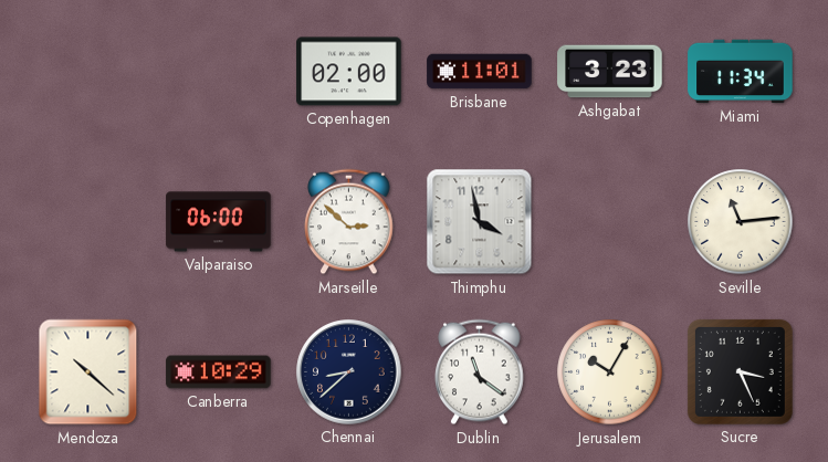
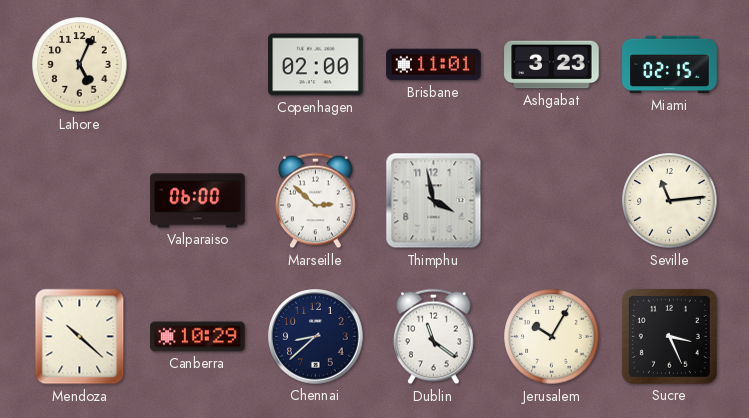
Lahore: none -> 5:04 (80, 65)
Miami: 11:34 -> 02:15 (670, 65)
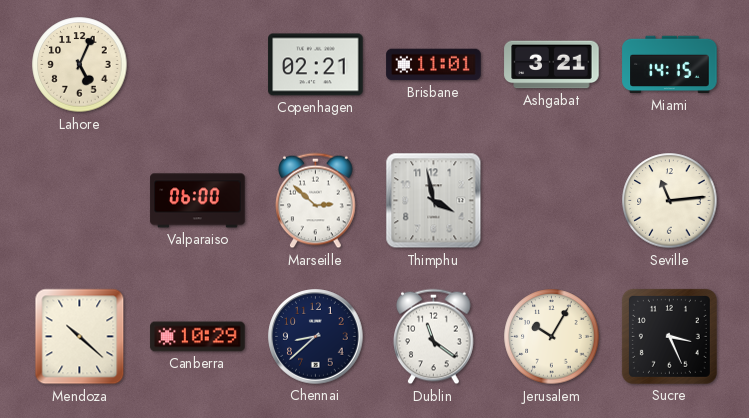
Copenhagen: 02:00 -> 02:21 (316, 65)
Ashgabat: 3:23 -> 3:21 (552, 65)
Miami: 02:15 -> 14:15 (670, 65)
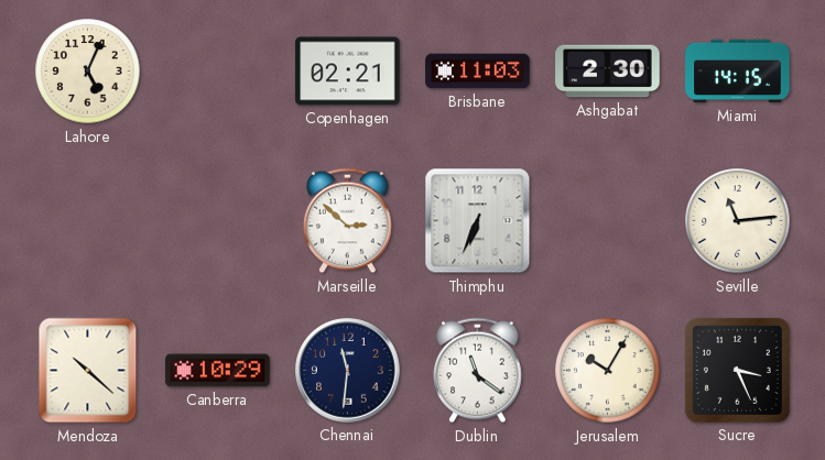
Brisbane: 11:01 -> 11:03 (478, 72)
Ashgabat: 3:21 -> 2:30 (608, 72)
Valparaiso: 06:00 -> none (198, 201)
Thimphu: 3:58 -> 6:34 (478, 221)
Chennai: 8:38 -> 11:31 (348, 371)
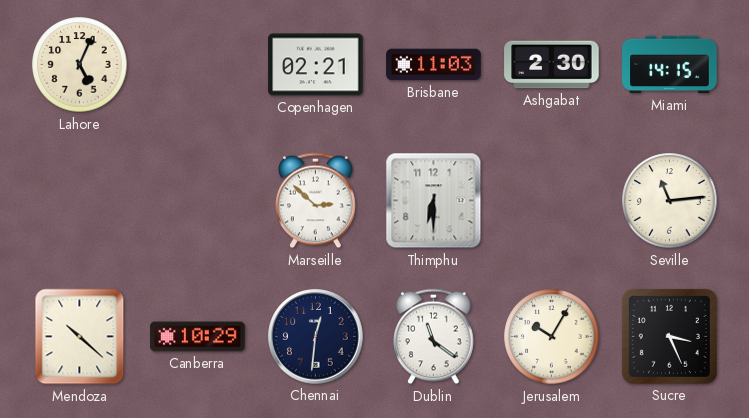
Thimphu: 6:34 -> 6:30 (434, 201)
Chennai: 11:31 -> 12:31 (316, 337)
